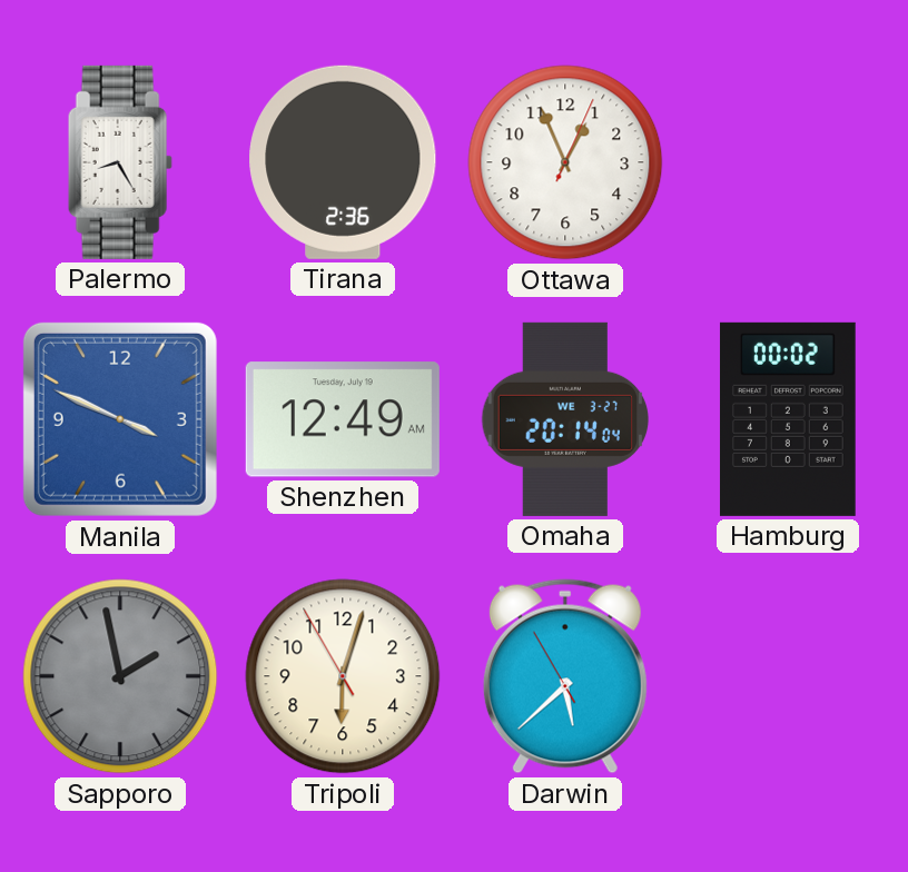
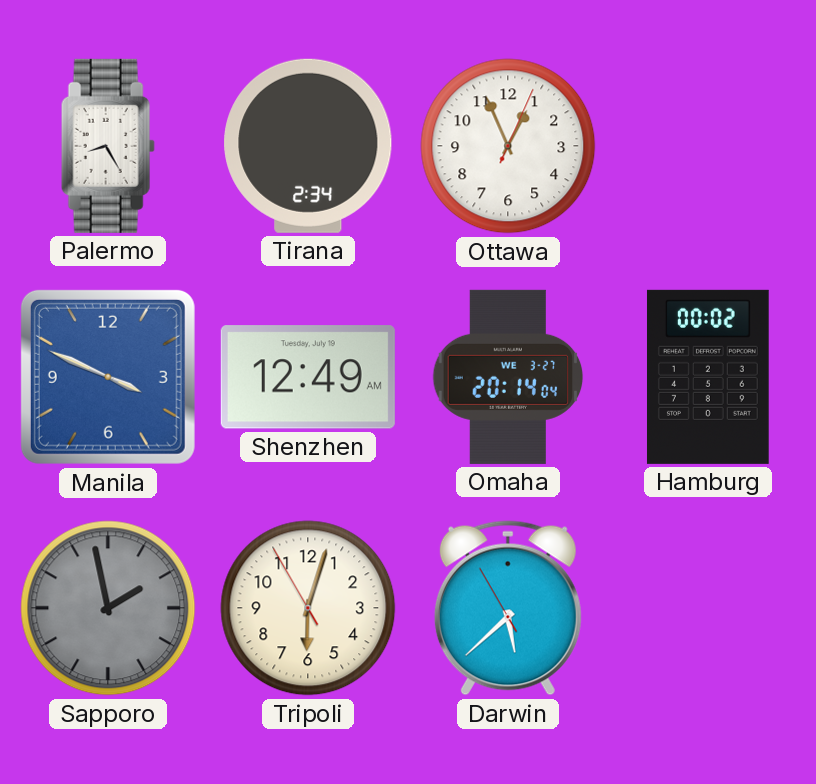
Tirana: 2:36 -> 2:34 (308, 146)
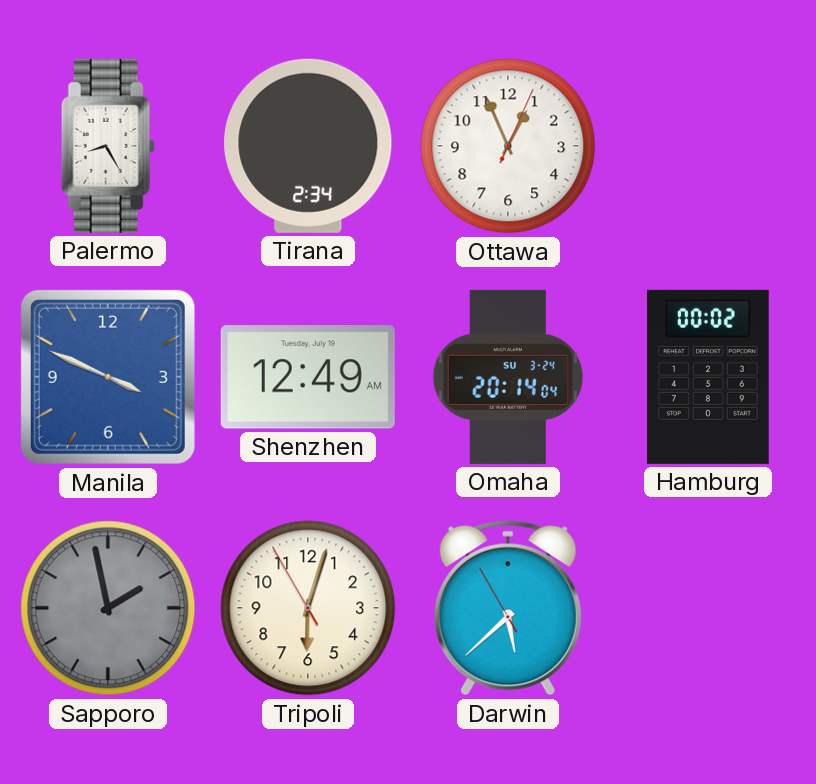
Omaha date: WE 3-27 -> SU 3-24 (508, 377)
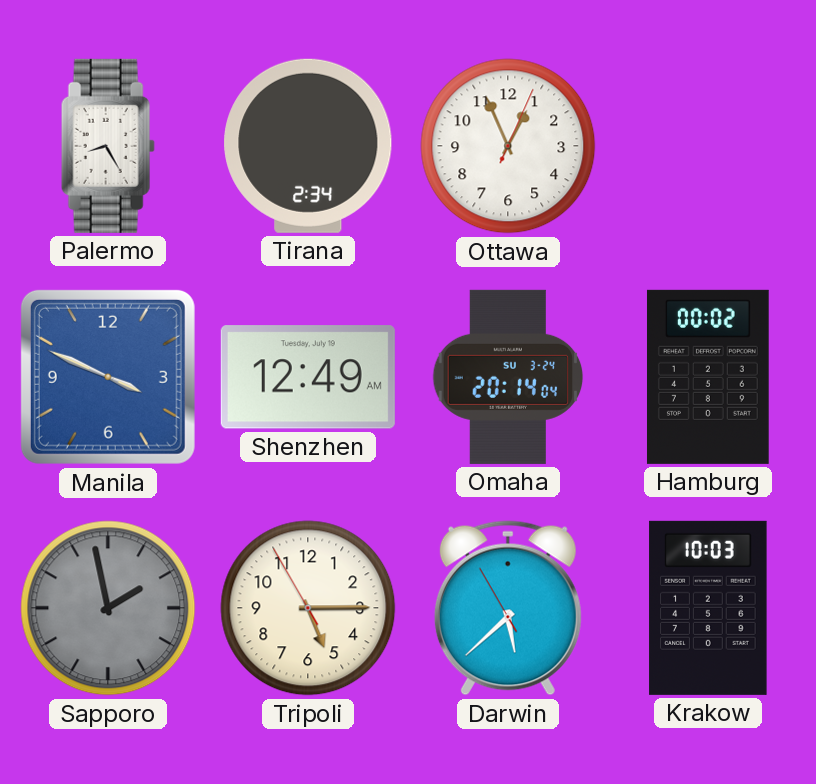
Tripoli: 6:02 -> 5:14 (308, 608)
Krakow: none -> 10:03 (708, 608)
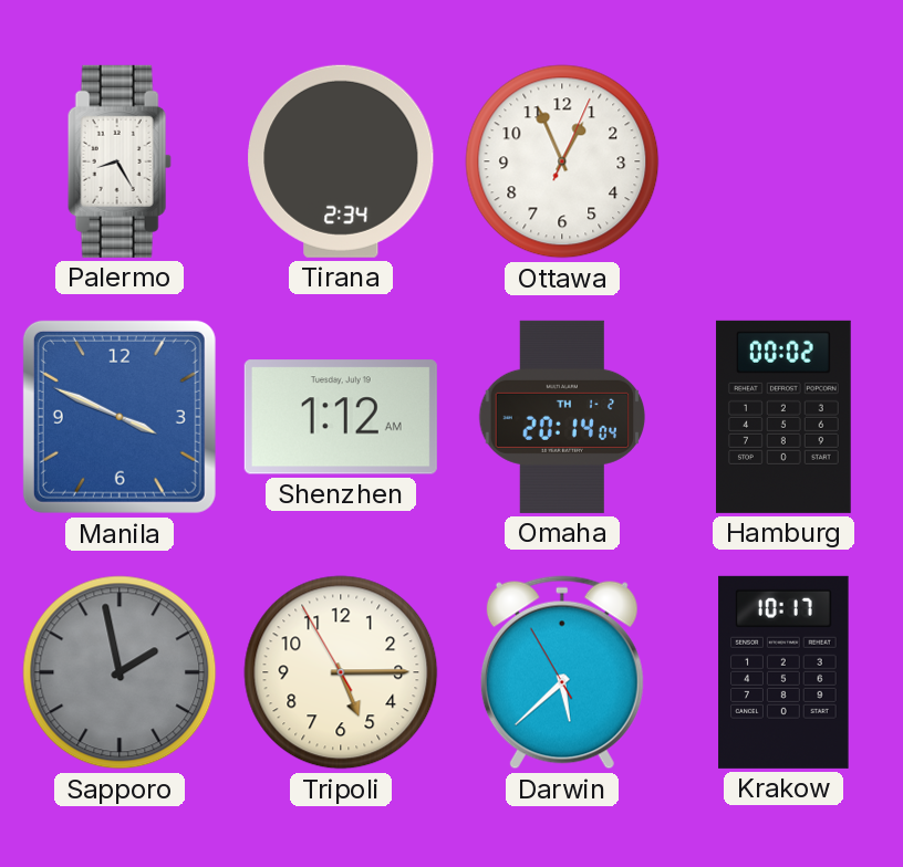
Shenzhen: 12:49 -> 1:12 (341, 417)
Omaha date: SU 3-24 -> TH 1-2 (562, 417)
Krakow: 10:03 -> 10:17 (783, 672)
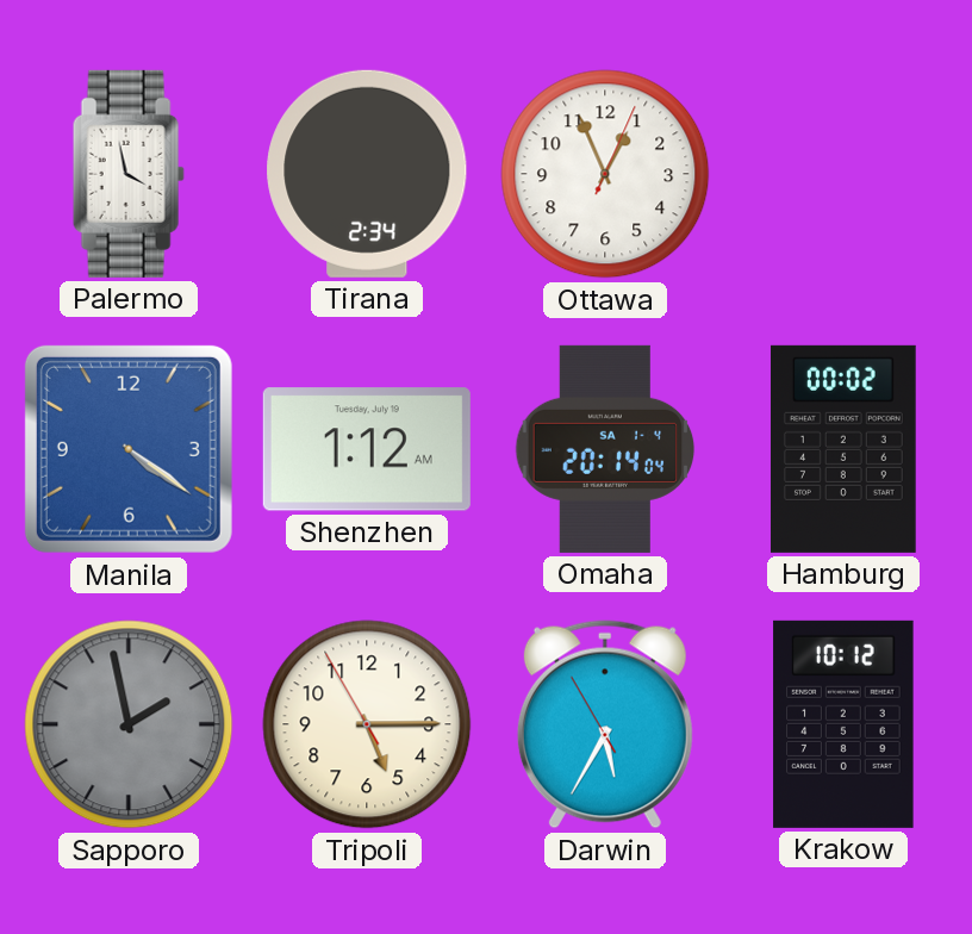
Palermo: 8:25 -> 3:58 (129, 174)
Manila: 3:49 -> 4:21 (129, 449)
Omaha date: TH 1-2 -> SA 1-4 (605, 449)
Darwin: 5:37 -> 5:34 (605, 724)
Krakow: 10:17 -> 10:12 (843, 724)
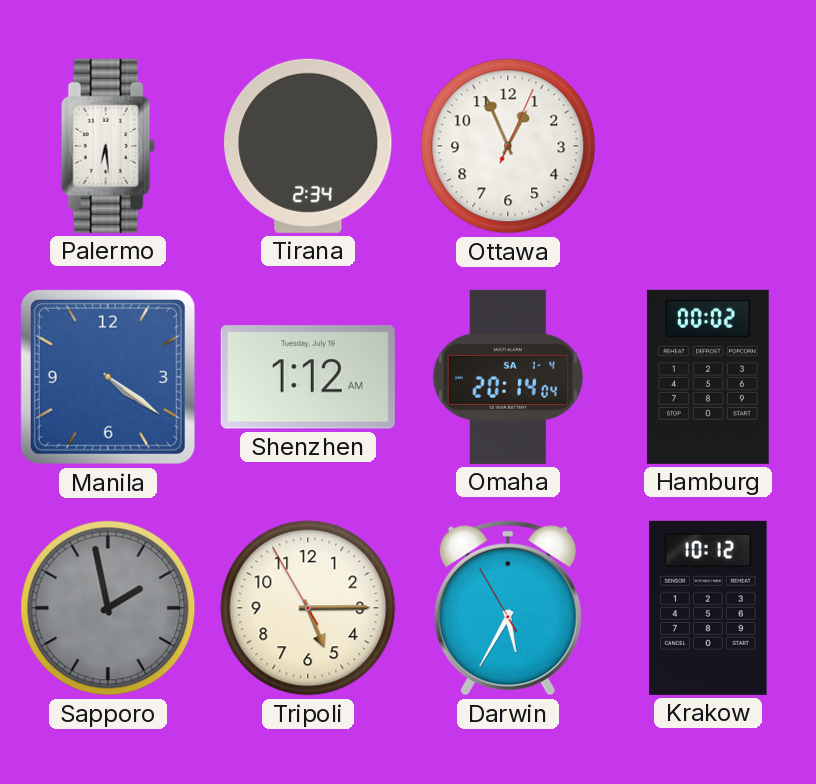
Palermo: 3:58 -> 6:29 (108, 146)
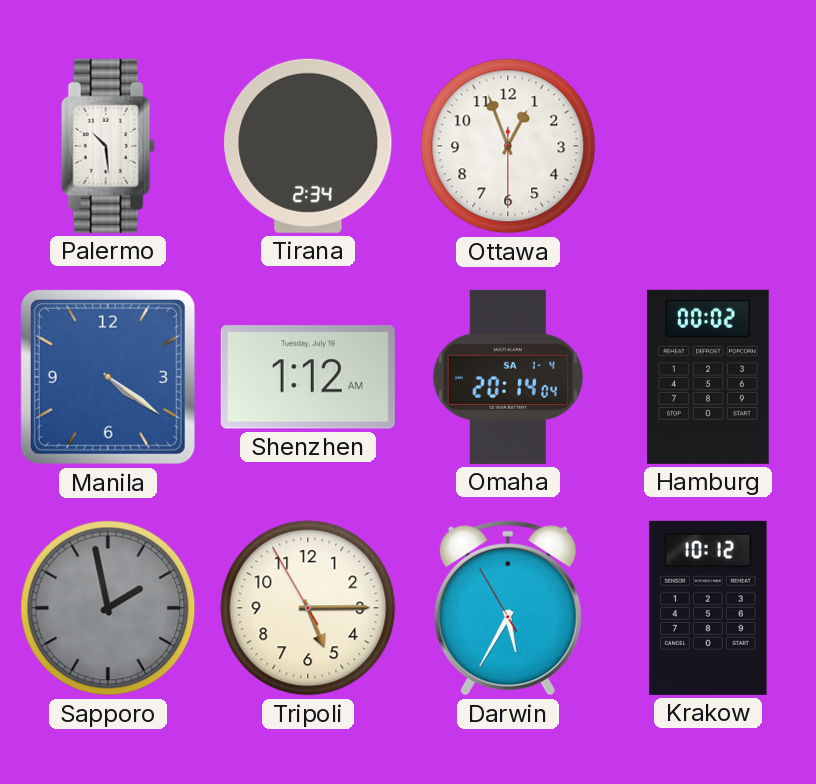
Palermo: 6:29 -> 10:29 (108, 146)
Ottawa: 12:56:04 -> 12:56:30 (508, 146)
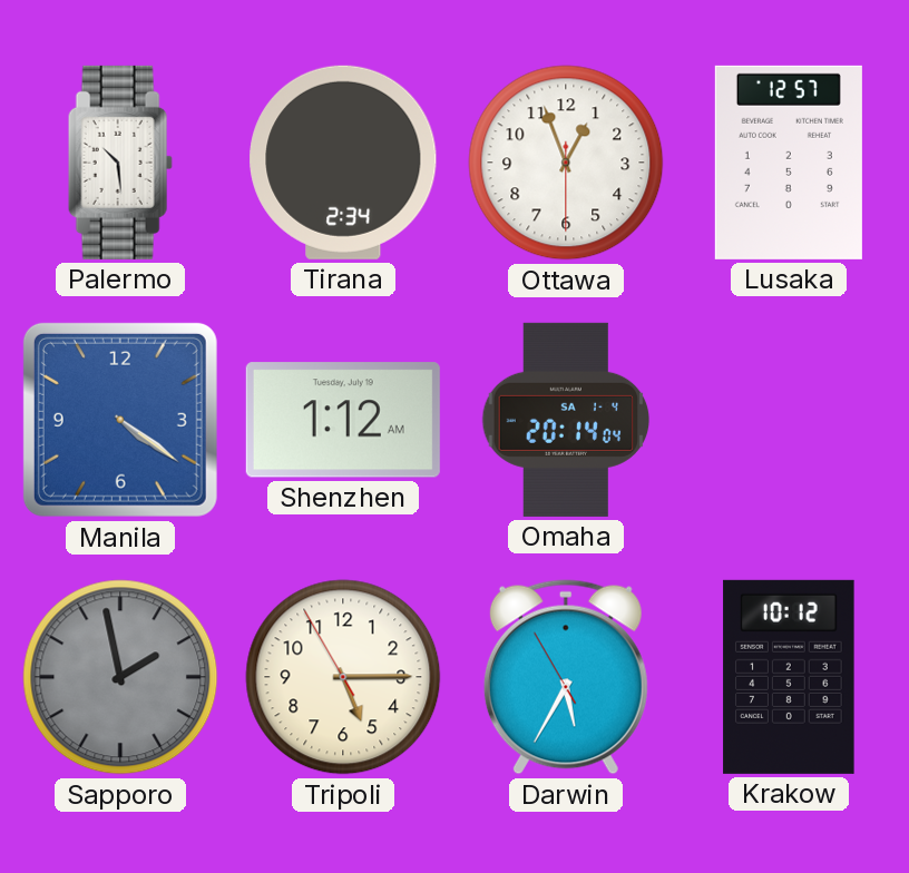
Lusaka: none -> 12:57 (789, 163)
Hamburg: 00:02 -> none (708, 377)
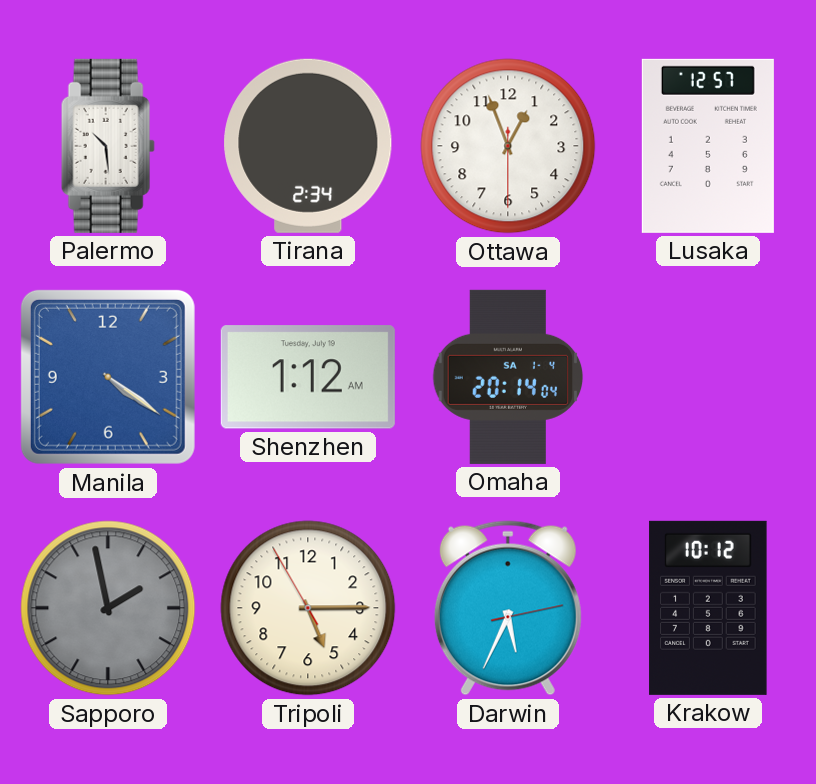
Darwin: 5:34:55 -> 5:34:13 (508, 608)
